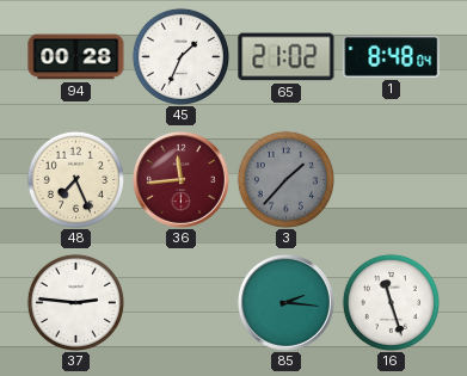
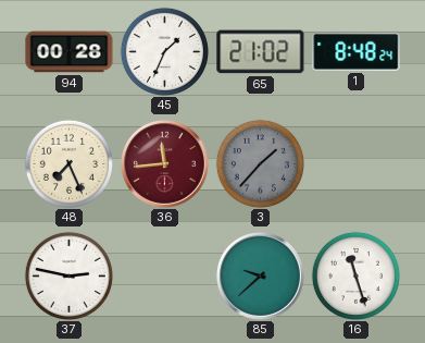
1: 8:48:04 -> 8:48:24 (357, 51)
37: 2:46 -> 2:47 (68, 275)
85: 2:16 -> 9:38 (260, 275)
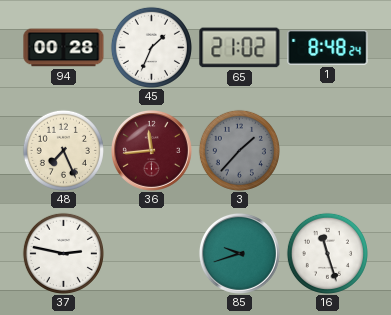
85: 9:38 -> 9:42 (239, 253)
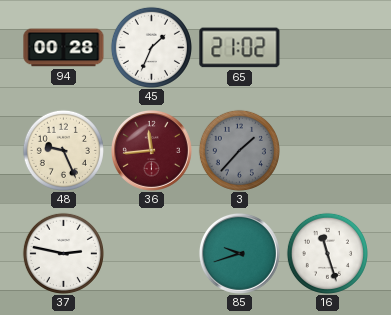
1: 8:48 -> none (328, 47)
48: 7:26 -> 9:26 (63, 150)
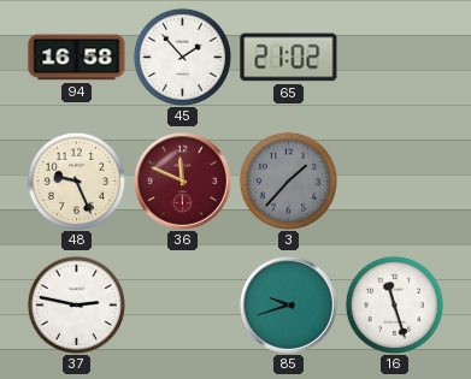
94: 00:28 -> 16:58 (77, 58)
45: 1:34 -> 1:53 (182, 57)
36: 11:44 -> 11:49 (182, 180)
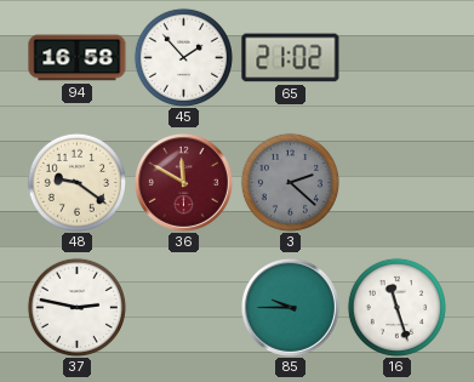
48: 9:26 -> 9:21 (76, 182)
36: 11:49 -> 11:50 (183, 182)
3: 1:37 -> 2:22 (290, 182)
85: 9:42 -> 9:45 (290, 307)
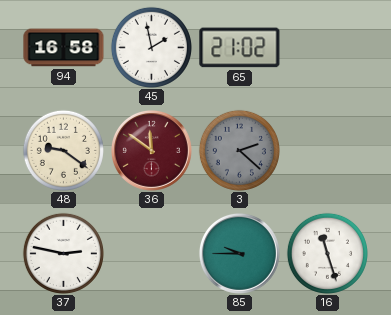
45: 1:53 -> 1:58 (151, 47)
36: 11:50 -> 11:51 (151, 150)
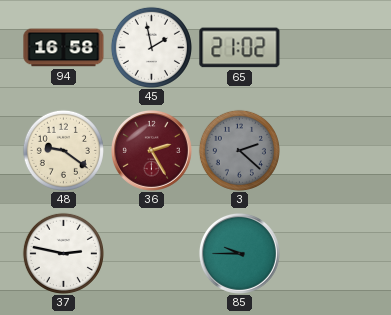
36: 11:51 -> 2:25 (151, 150)
16: 11:27 -> none (327, 253)
